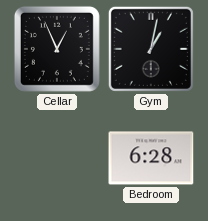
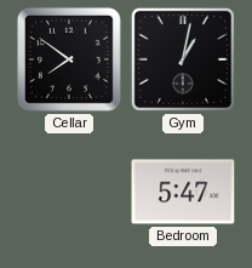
Cellar: 12:56 -> 7:51 (69, 59)
Bedroom: 6:28 -> 5:47 (183, 192)
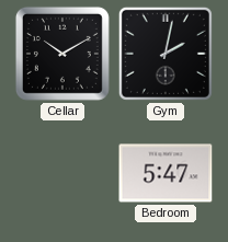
Cellar: 7:51 -> 10:10 (62, 54)
Gym: 1:02 -> 2:02 (166, 54)
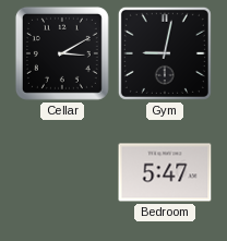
Cellar: 10:10 -> 3:10 (62, 53)
Gym: 2:02 -> 9:02 (165, 53)
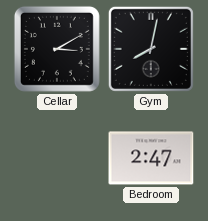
Gym: 9:02 -> 8:02 (151, 49)
Bedroom: 5:47 -> 2:47 (151, 158)
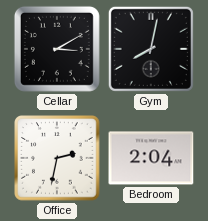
Office: none -> 2:32 (57, 158)
Bedroom: 2:47 -> 2:04 (151, 158)
